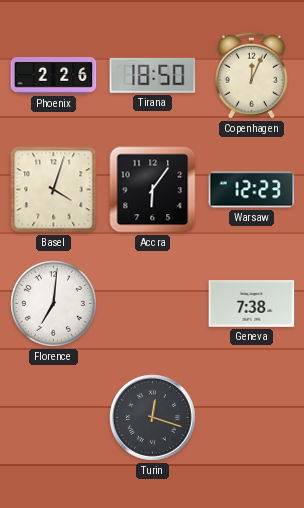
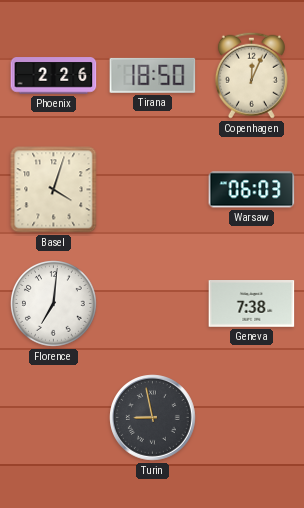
Accra: 6:06 -> none (153, 190)
Warsaw: 12:23 -> 06:03 (252, 190)
Turin: 12:18 -> 8:58 (153, 418)
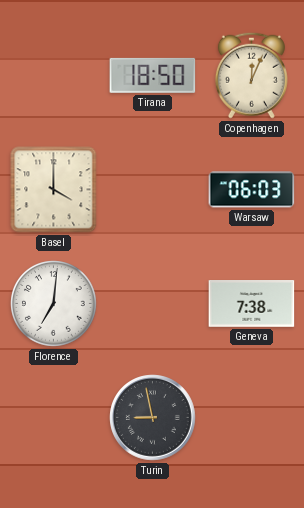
Phoenix: 2:26 -> none (54, 76)
Basel: 4:03 -> 4:00 (54, 190)
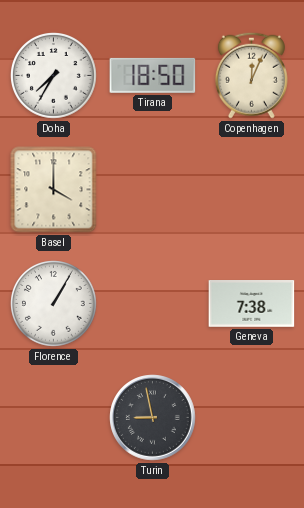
Doha: none -> 7:35 (54, 76)
Warsaw: 06:03 -> none (252, 190)
Florence: 7:01 -> 1:05 (54, 304)
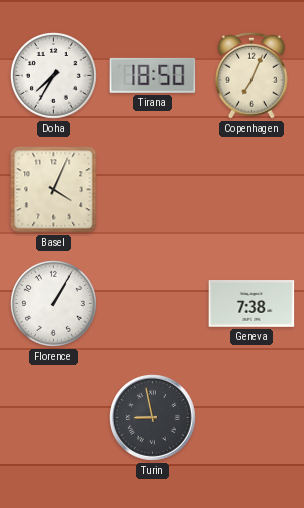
Copenhagen: 12:04 -> 7:04 (251, 75)
Basel: 4:00 -> 4:04 (54, 190)
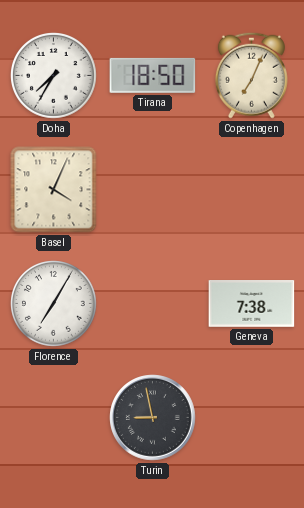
Florence: 1:05 -> 7:05 (54, 304)
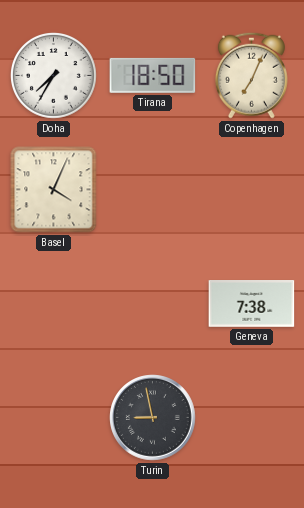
Florence: 7:05 -> none (54, 304)
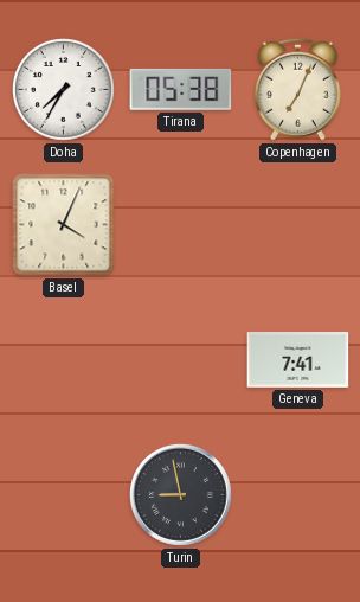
Tirana: 18:50 -> 05:38 (181, 89)
Geneva: 7:38 -> 7:41 (298, 360)
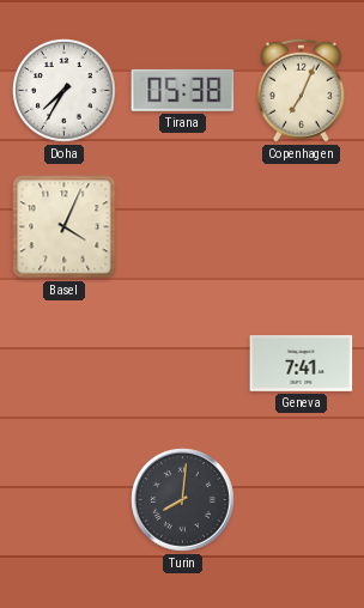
Turin: 8:58 -> 8:01 (183, 500)
